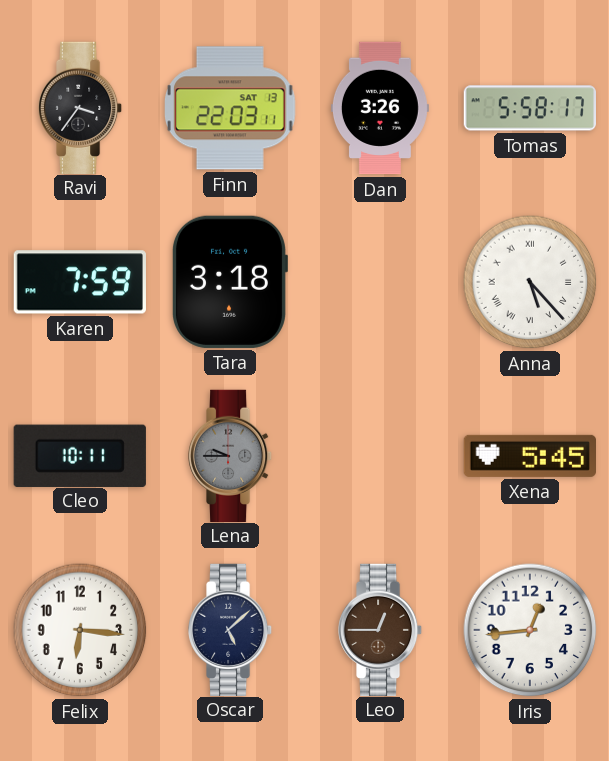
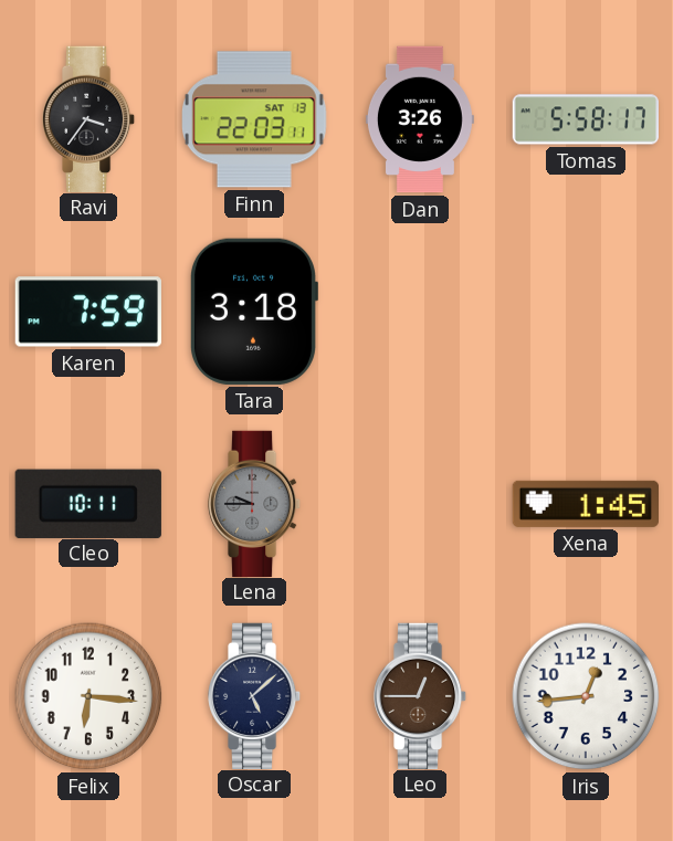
Anna: 5:23 -> none (530, 282)
Xena: 5:45 -> 1:45 (585, 504)
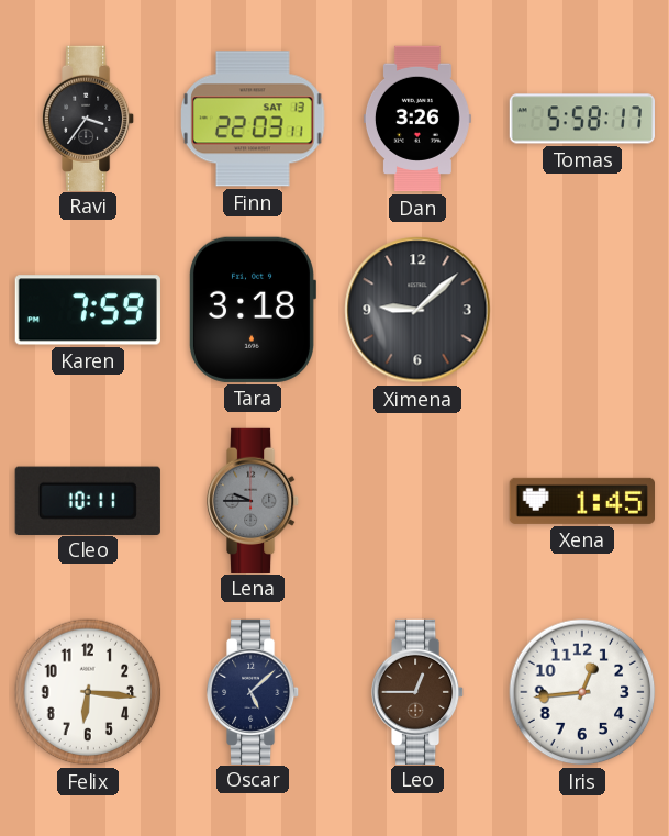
Ximena: none -> 9:08 (417, 310)
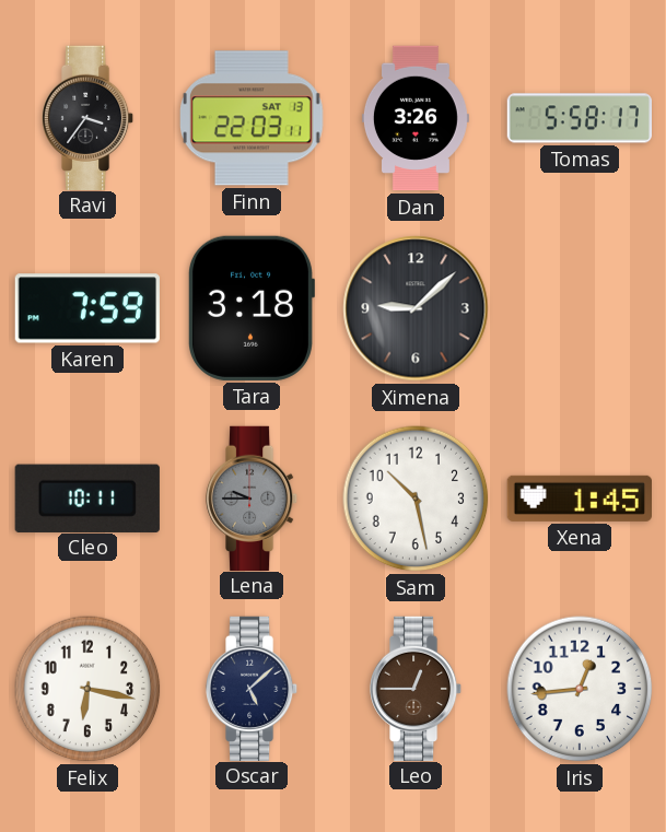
Sam: none -> 10:28 (416, 499)
Felix: 6:16 -> 6:17 (87, 689)
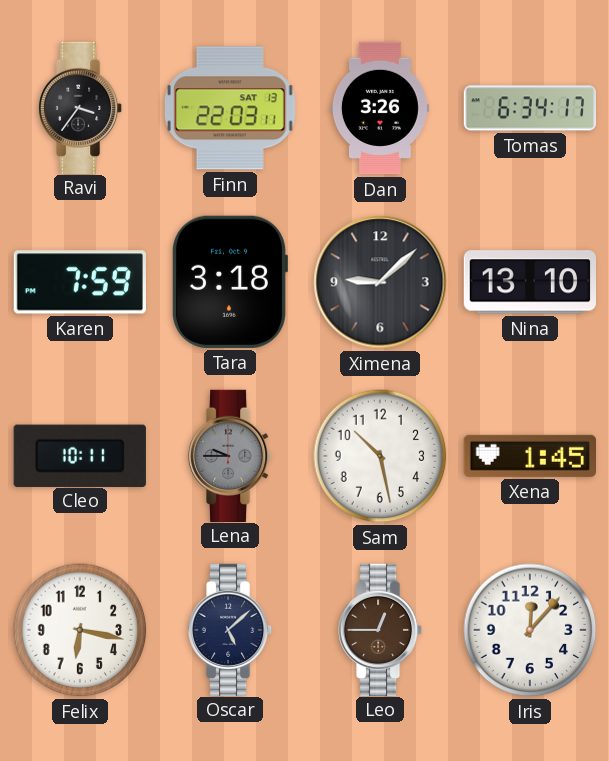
Tomas: 5:58 -> 6:34 (529, 108)
Nina: none -> 13:10 (529, 282)
Iris: 12:44 -> 12:07 (530, 630)
